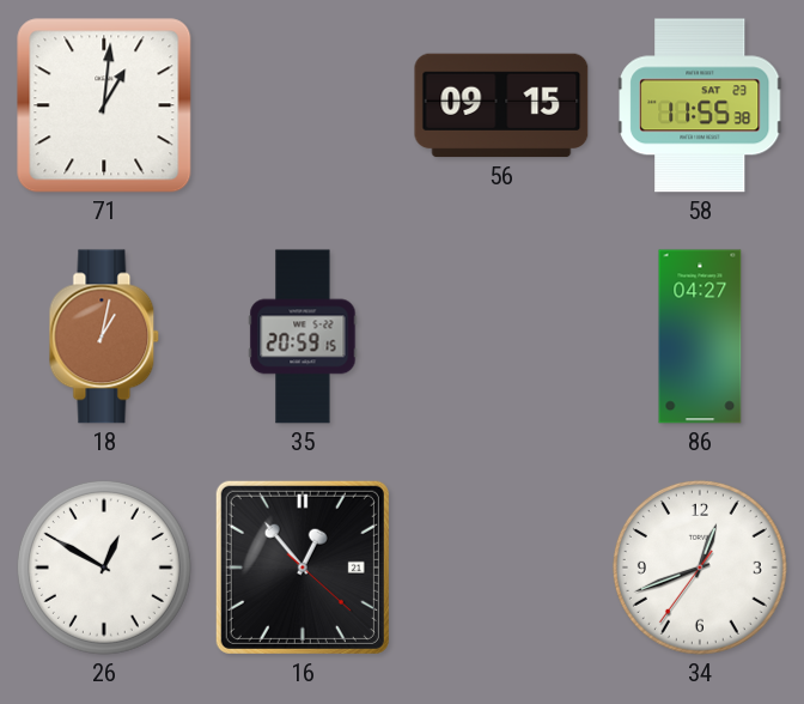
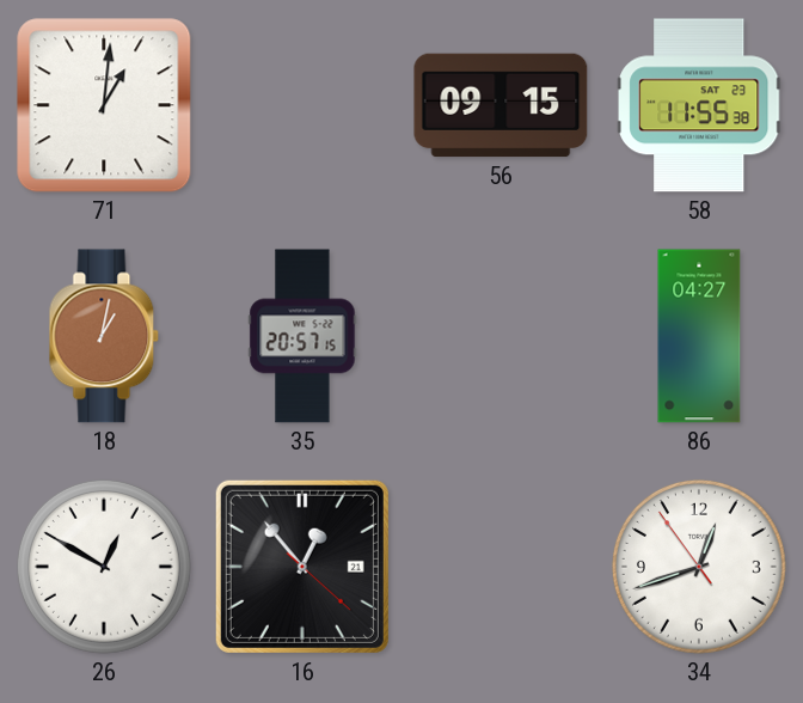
35: 20:59 -> 20:57 (302, 336)
34: 12:41:36 -> 12:41:54 (699, 567)
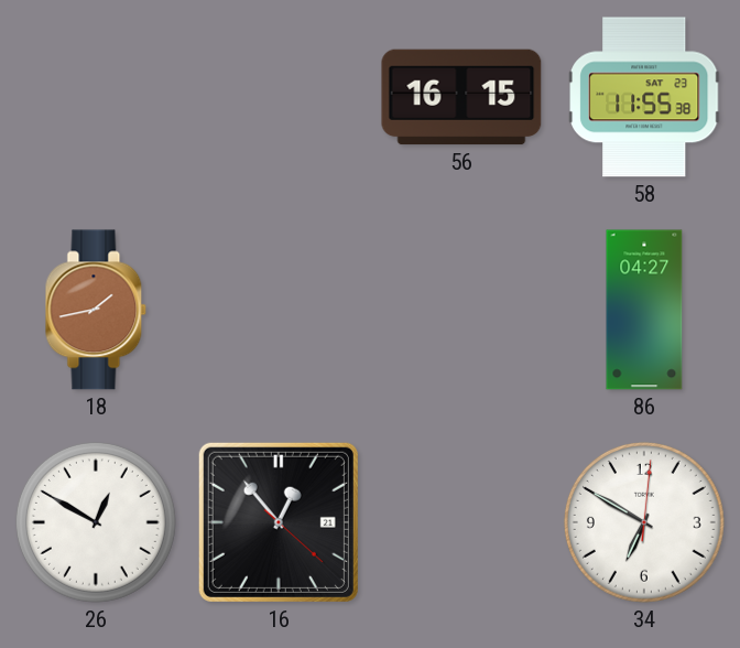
71: 1:01 -> none (104, 105)
56: 09:15 -> 16:15 (461, 97)
18: 1:02 -> 1:43 (96, 310)
35: 20:57 -> none (302, 336)
34: 12:41 -> 6:50 (644, 522)
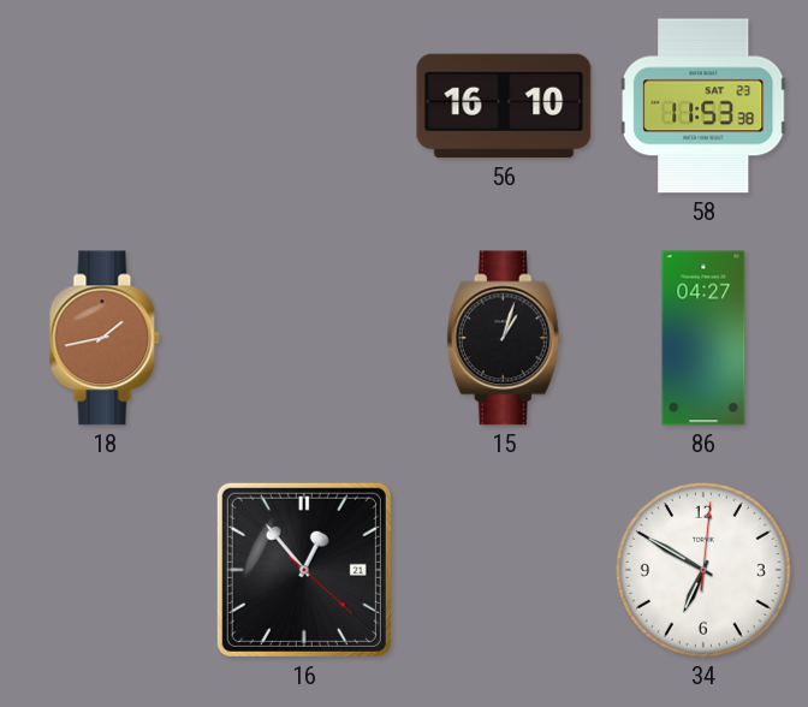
56: 16:15 -> 16:10 (504, 106)
58: 11:55 -> 11:53 (703, 106)
15: none -> 1:03 (504, 338)
26: 12:50 -> none (96, 522)
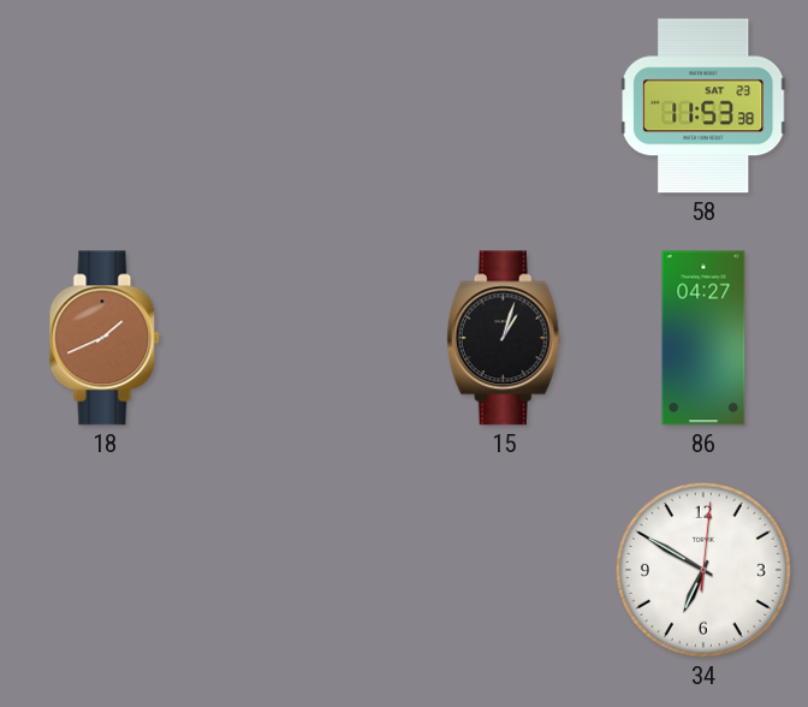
56: 16:10 -> none (504, 106)
18: 1:43 -> 1:41 (105, 338)
16: 12:53 -> none (304, 570)
